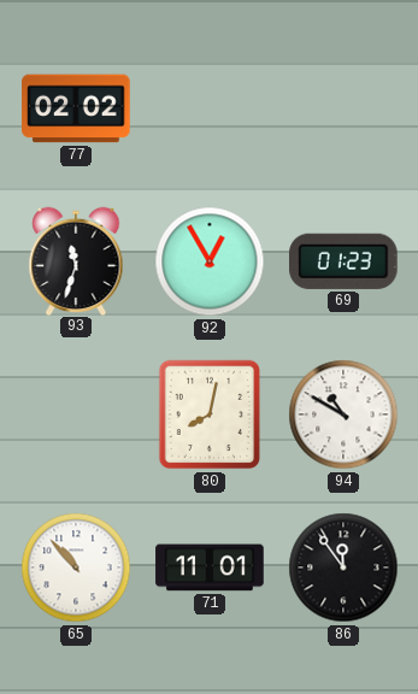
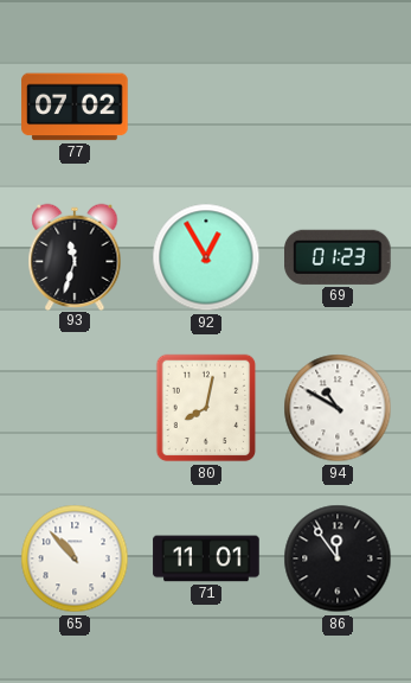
77: 02:02 -> 07:02 (75, 107)
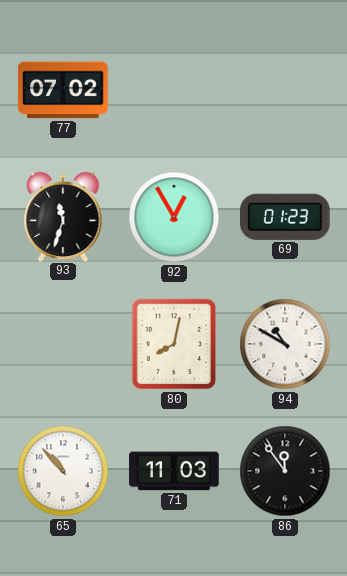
71: 11:01 -> 11:03 (174, 471)
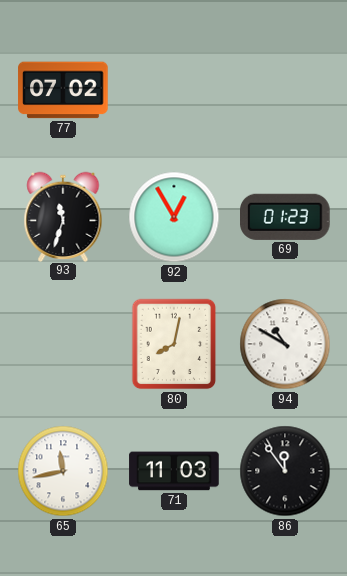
65: 10:53 -> 11:43 (63, 471)
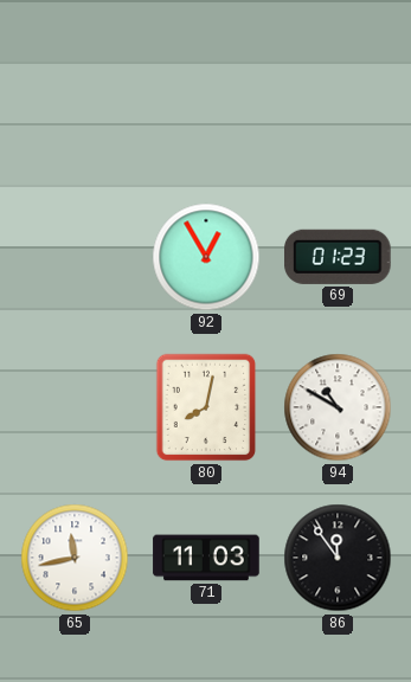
77: 07:02 -> none (63, 90)
93: 11:33 -> none (63, 216)
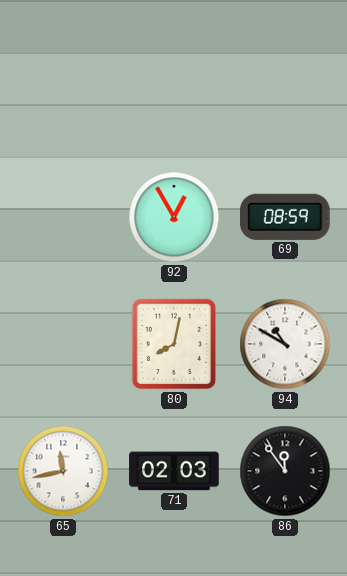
69: 01:23 -> 08:59 (286, 217)
71: 11:03 -> 02:03 (174, 471)
